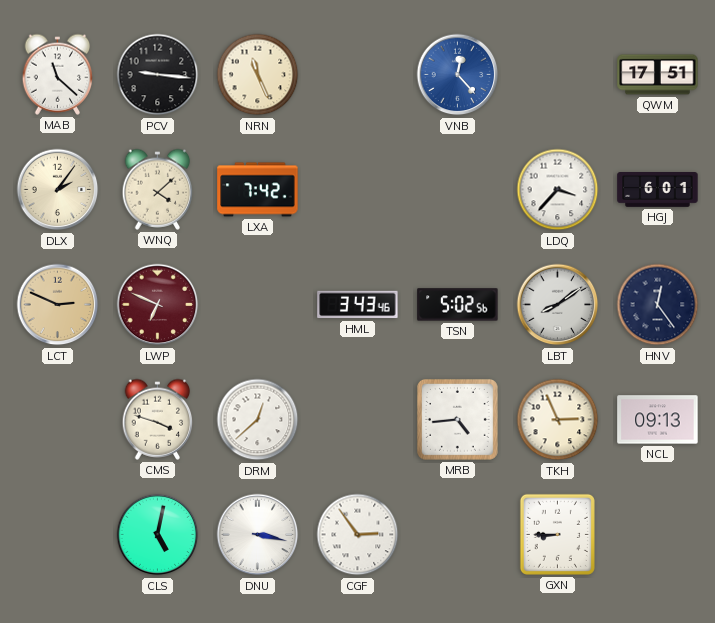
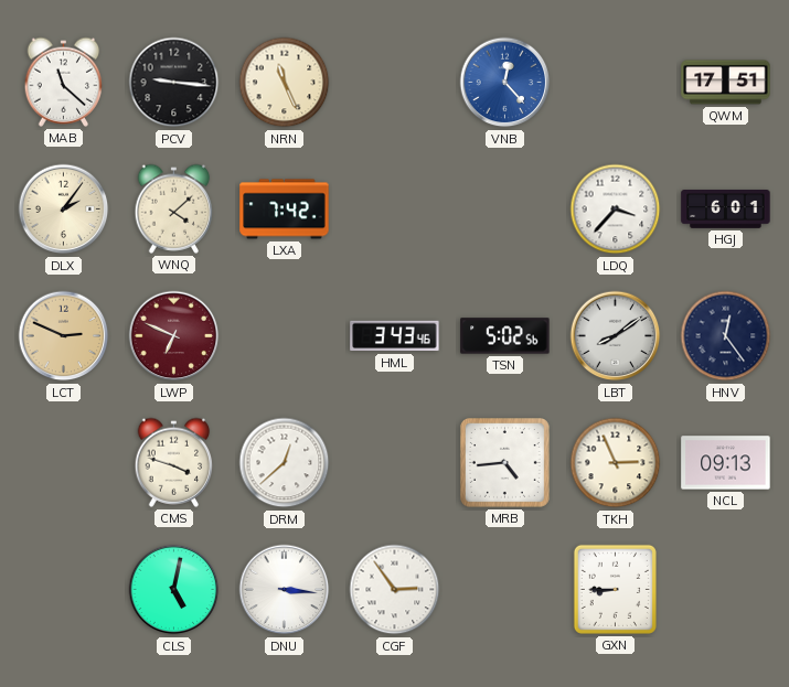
DNU: 3:17 -> 3:16 (285, 590)
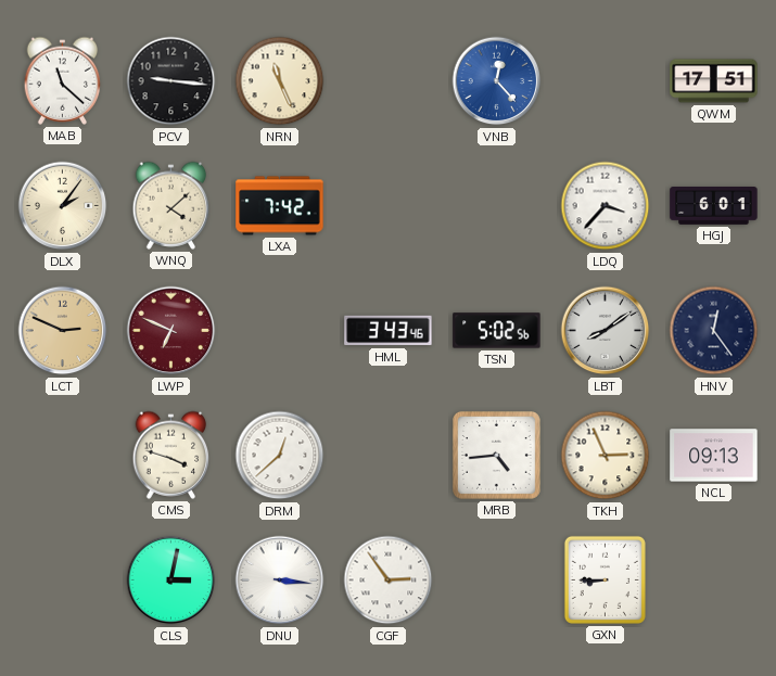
CLS: 5:02 -> 3:02 (171, 581)
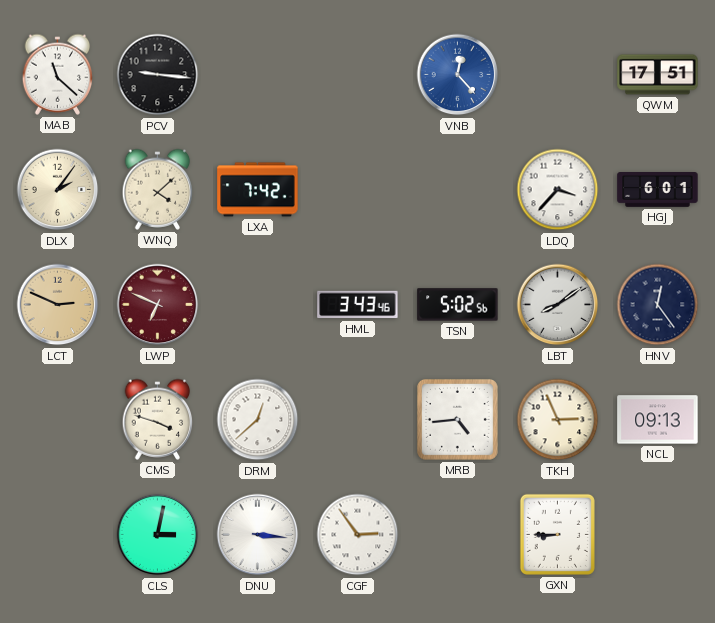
NRN: 11:26 -> none (280, 81)
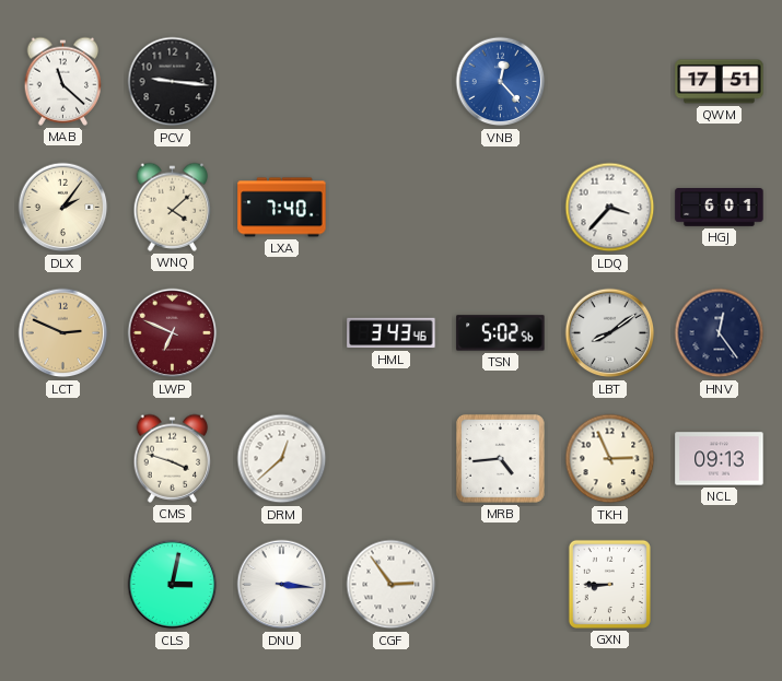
LXA: 7:42 -> 7:40 (282, 208)
